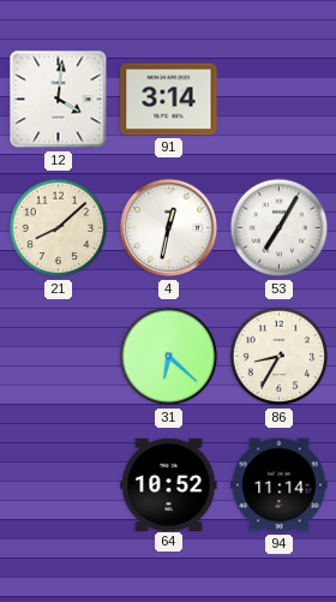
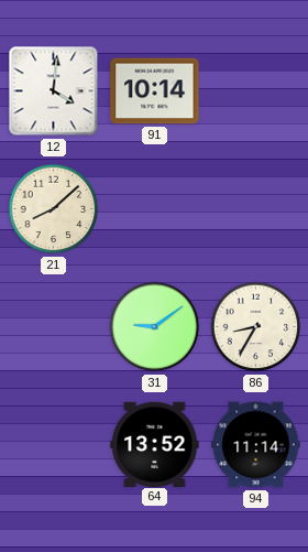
91: 3:14 -> 10:14 (155, 91)
4: 12:32 -> none (169, 228)
53: 7:05 -> none (280, 228)
31: 6:22 -> 9:09 (155, 327)
64: 10:52 -> 13:52 (155, 444)
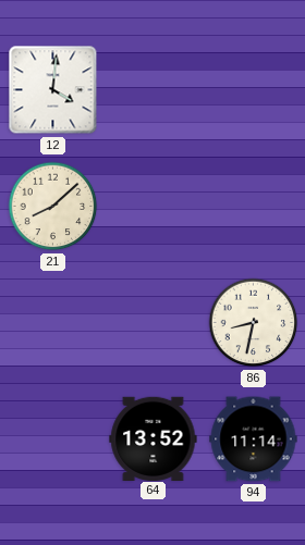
91: 10:14 -> none (155, 91)
31: 9:09 -> none (155, 327)
86: 8:35 -> 8:32 (254, 323)
